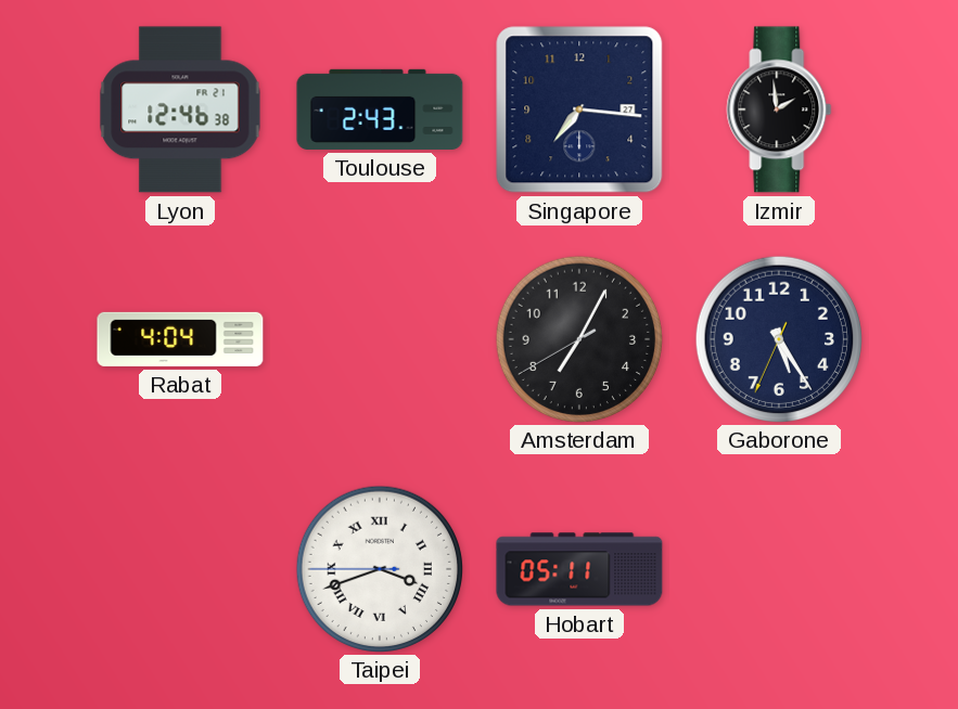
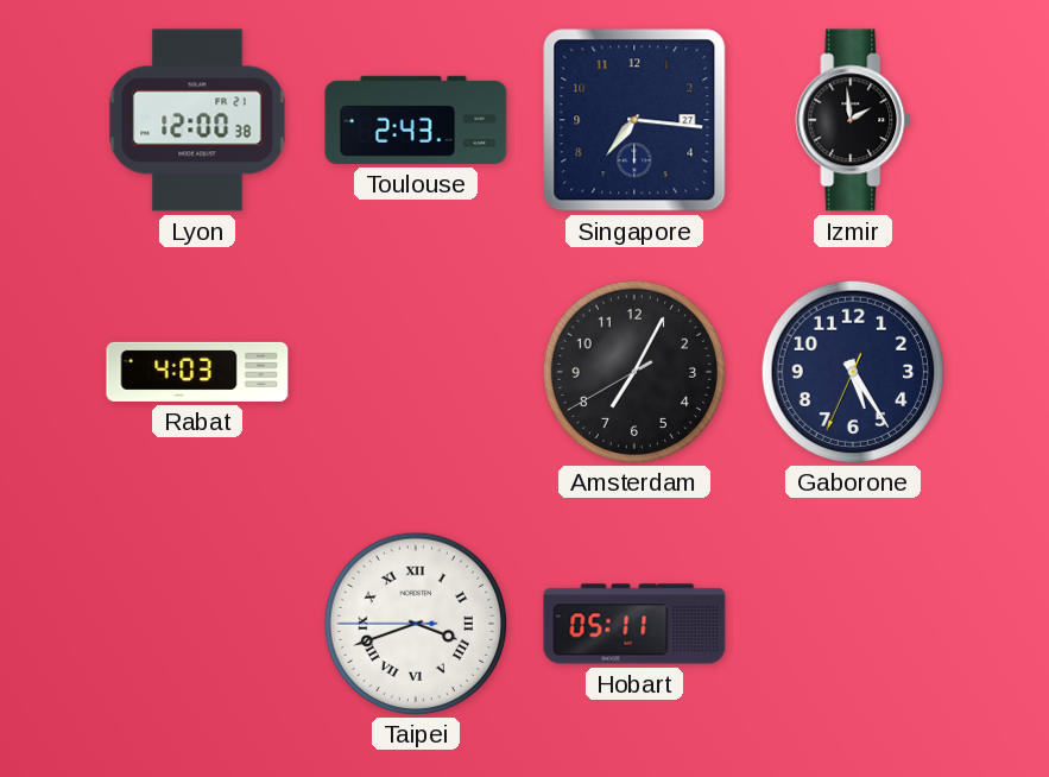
Lyon: 12:46 -> 12:00 (197, 120)
Rabat: 4:04 -> 4:03 (197, 372)
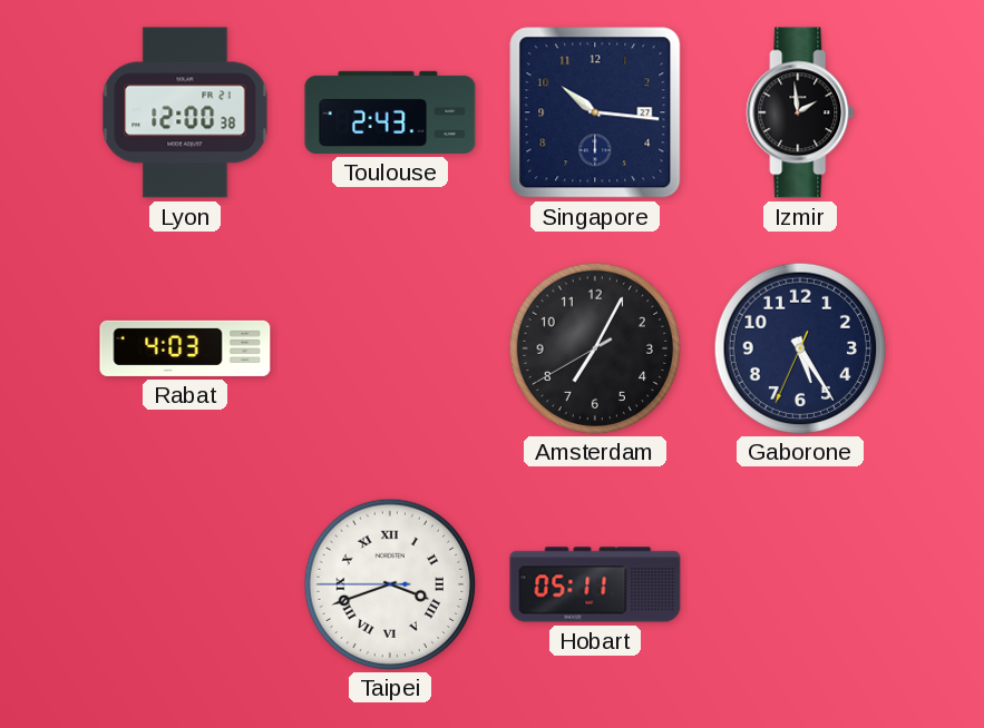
Singapore: 7:16 -> 10:16 (595, 112)
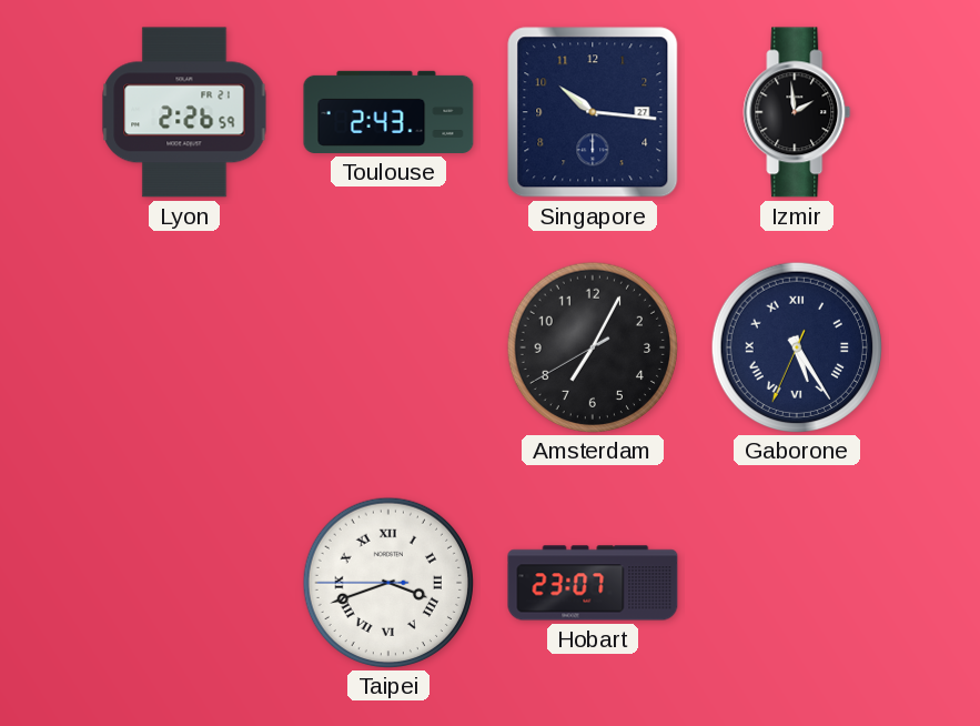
Lyon: 12:00 -> 2:26 (184, 112)
Rabat: 4:03 -> none (185, 348)
Gaborone numerals: Arabic -> Roman (796, 346)
Hobart: 05:11 -> 23:07 (593, 583)
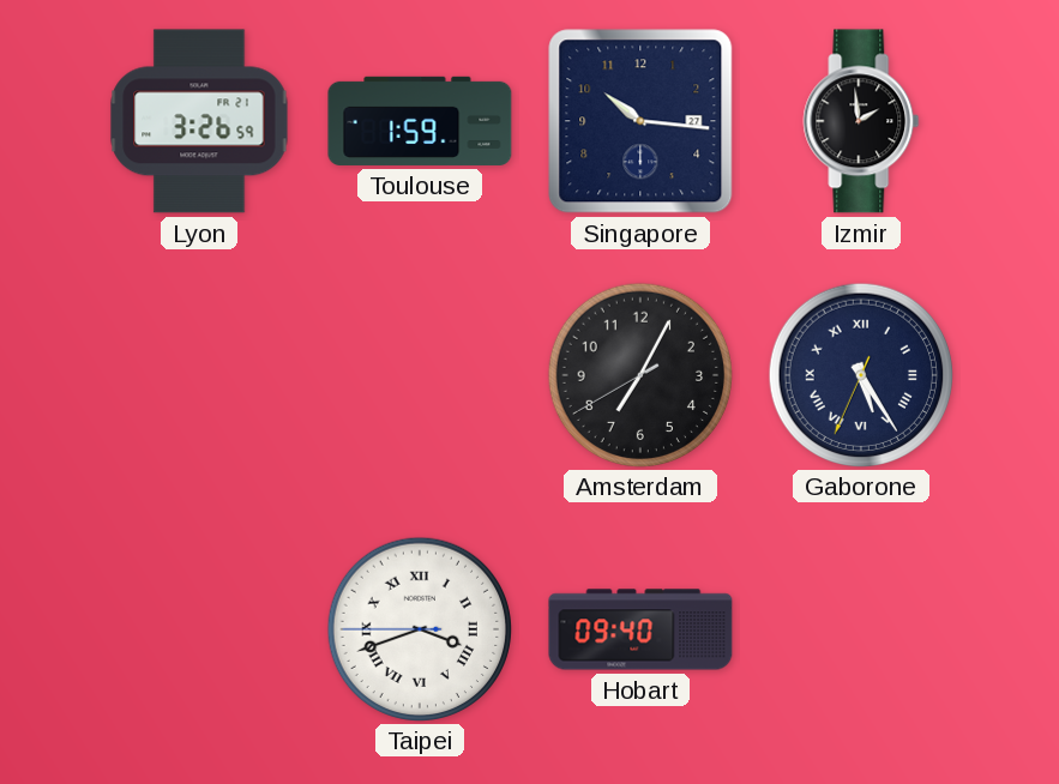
Lyon: 2:26 -> 3:26 (199, 121)
Toulouse: 2:43 -> 1:59 (420, 121)
Hobart: 23:07 -> 09:40 (640, 629)
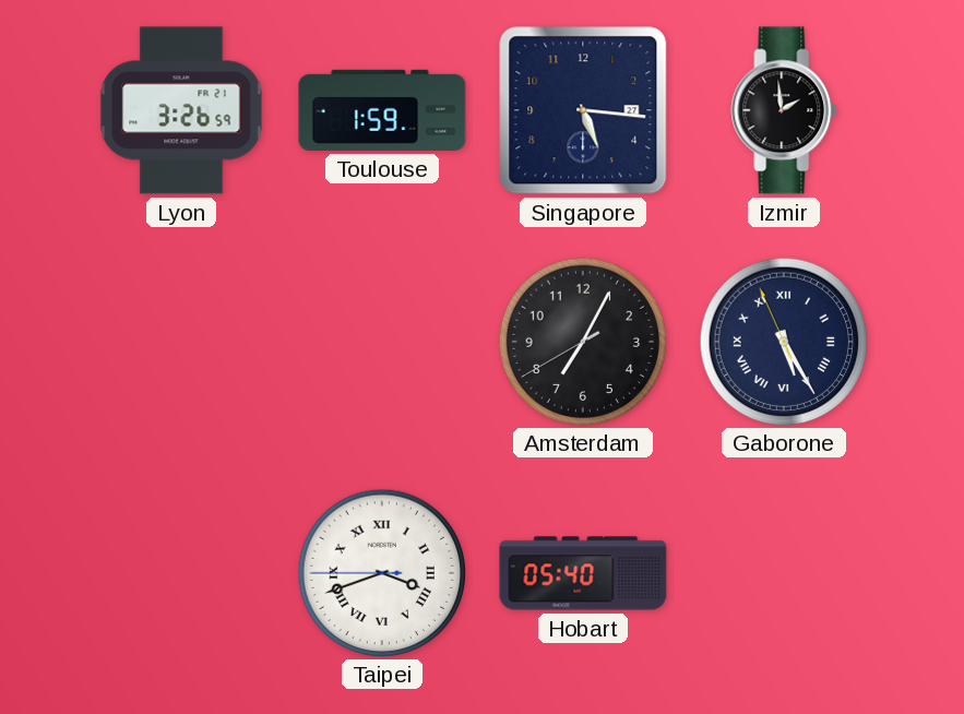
Singapore: 10:16 -> 5:16 (583, 110)
Gaborone: 5:24:34 -> 5:24:56 (783, 341)
Hobart: 09:40 -> 05:40 (583, 573)
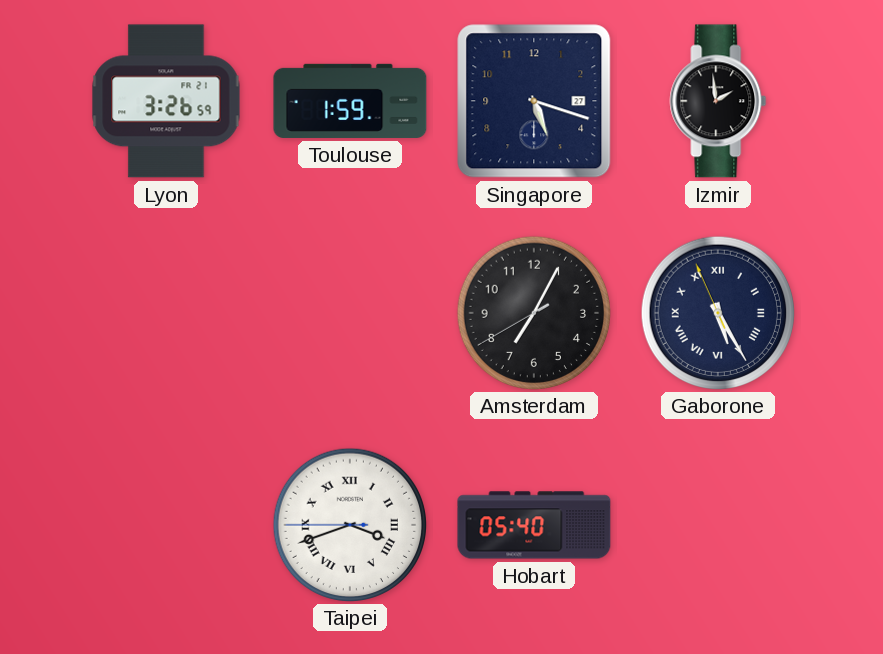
Singapore: 5:16 -> 5:18 (534, 101)
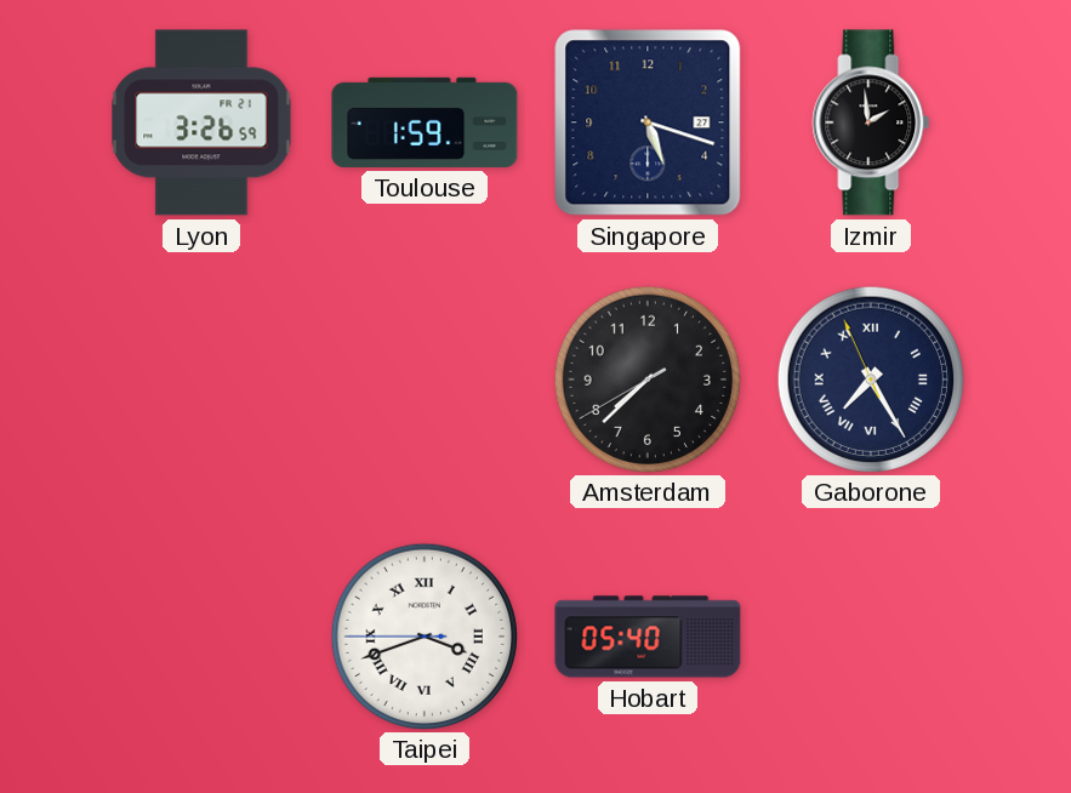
Amsterdam: 7:04 -> 7:37 (646, 378)
Gaborone: 5:24 -> 7:24 (870, 378)
